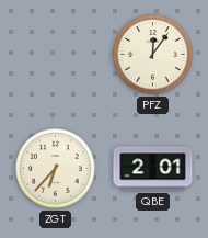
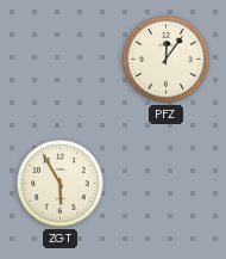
ZGT: 6:37 -> 5:55 (61, 184)
QBE: 2:01 -> none (153, 169)
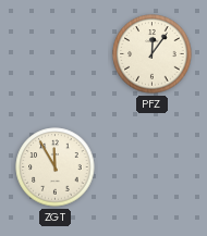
ZGT: 5:55 -> 11:55 (56, 167)
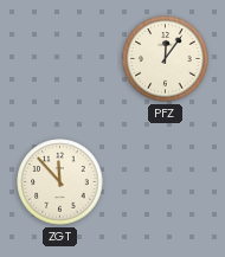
ZGT: 11:55 -> 11:53 (60, 182)
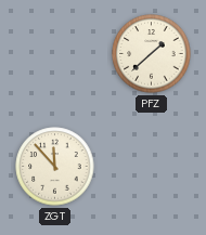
PFZ: 12:06 -> 1:38 (152, 54)
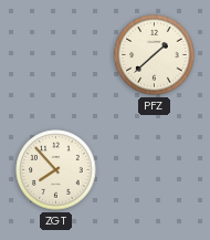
ZGT: 11:53 -> 7:53 (56, 170)
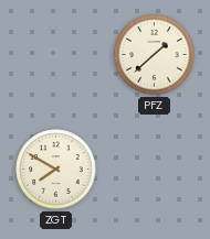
ZGT: 7:53 -> 7:50 (56, 170)
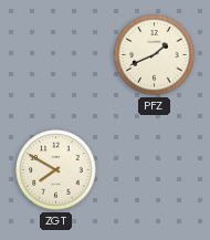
PFZ: 1:38 -> 1:41 (155, 55)
